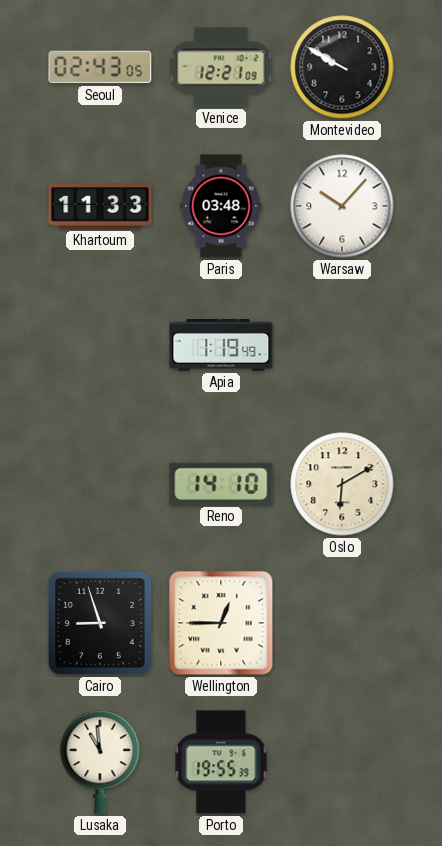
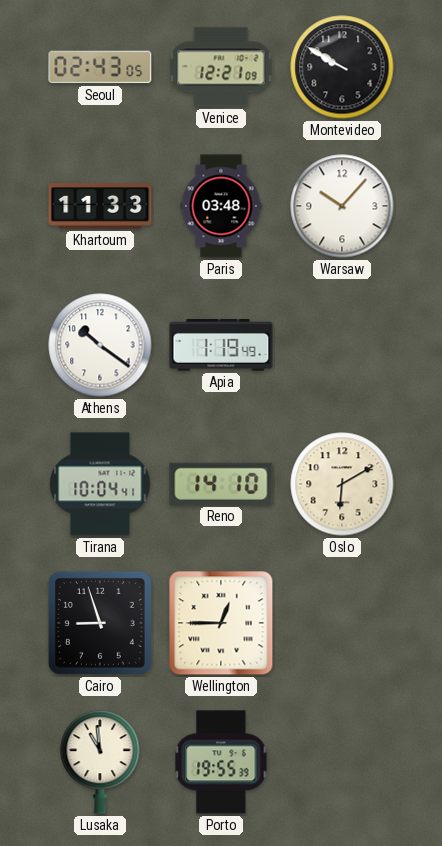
Athens: none -> 10:21 (100, 345)
Tirana: none -> 10:04 (100, 484)
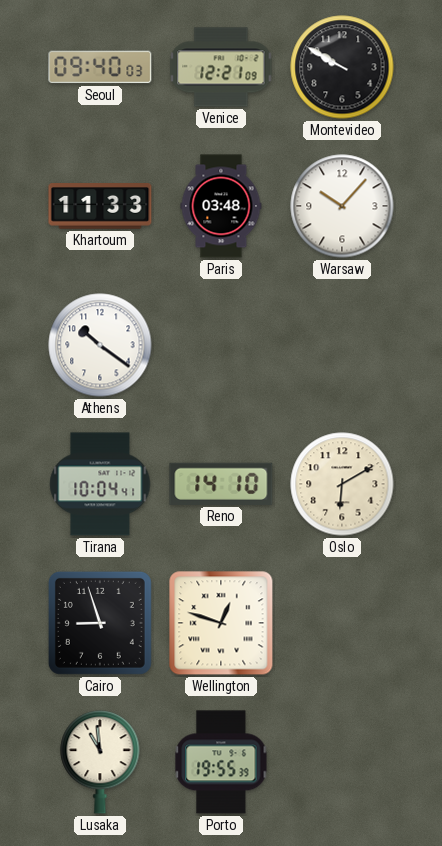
Seoul: 02:43 -> 09:40 (100, 67)
Apia: 1:19 -> none (221, 346)
Wellington: 12:45 -> 12:48 (221, 623)
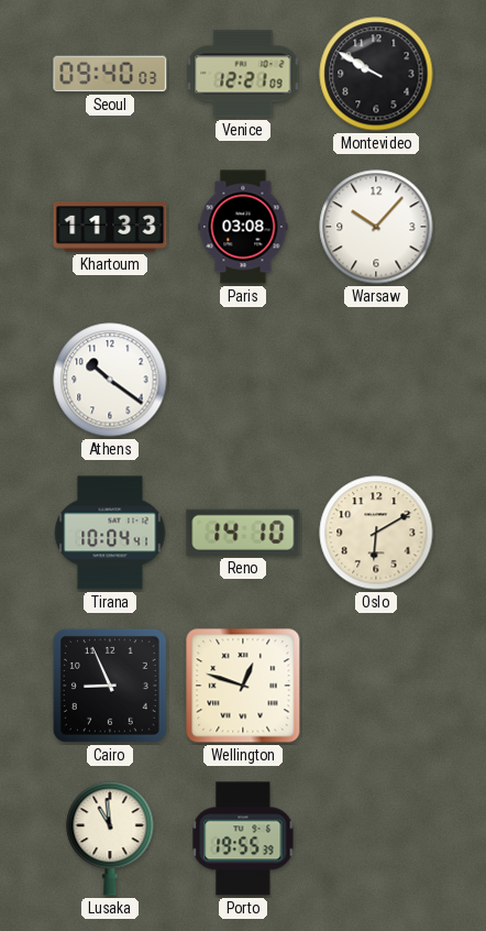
Paris: 03:48 -> 03:08 (243, 227)
Cairo: 8:57 -> 8:56 (110, 686)
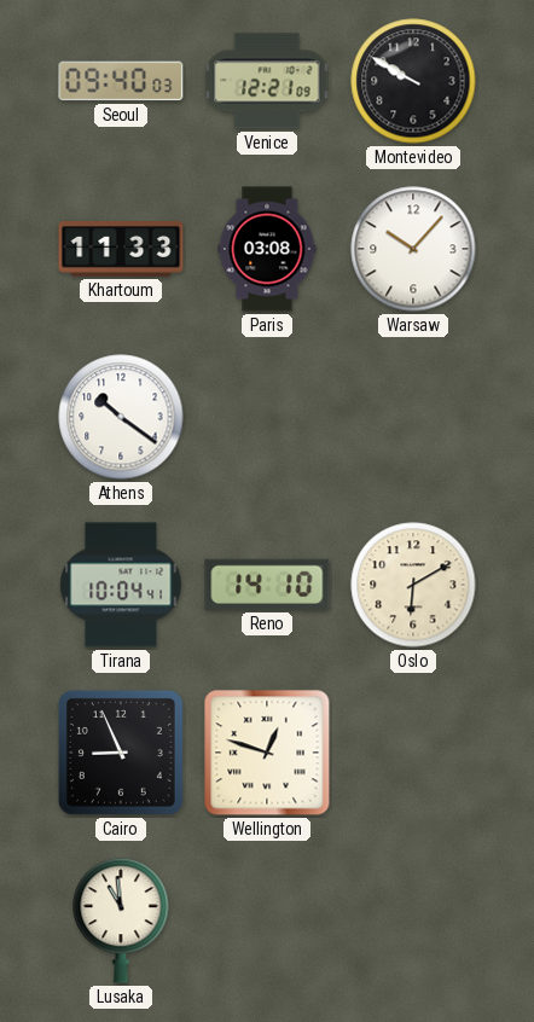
Porto: 19:55 -> none (243, 839)
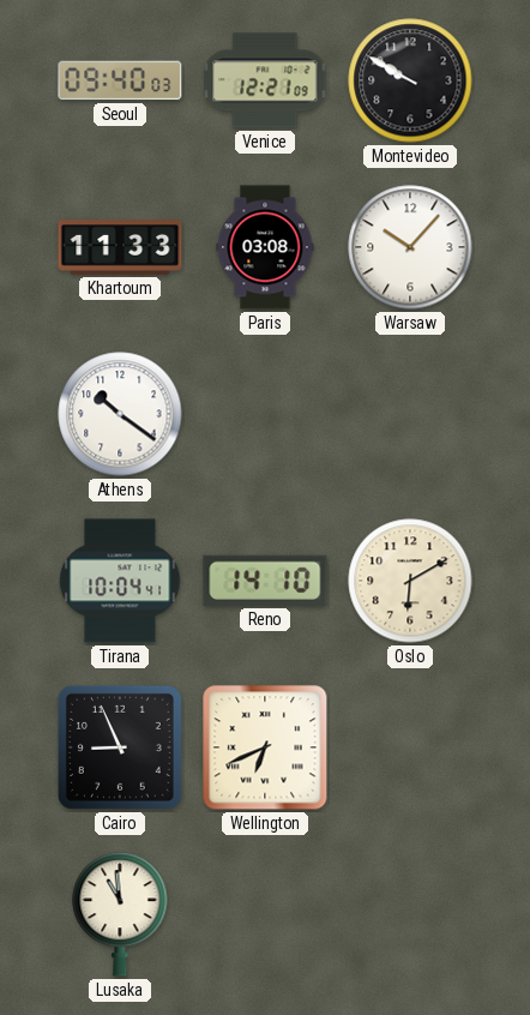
Wellington: 12:48 -> 6:41 (265, 747)
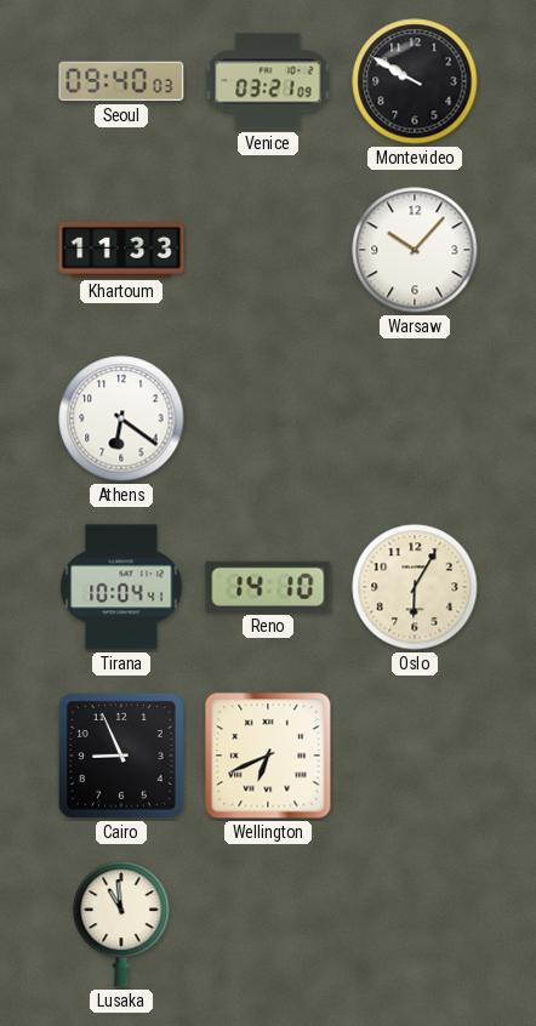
Venice: 12:21 -> 03:21 (268, 81)
Paris: 03:08 -> none (265, 247)
Athens: 10:21 -> 6:21 (121, 418)
Oslo: 6:10 -> 6:05 (415, 587)
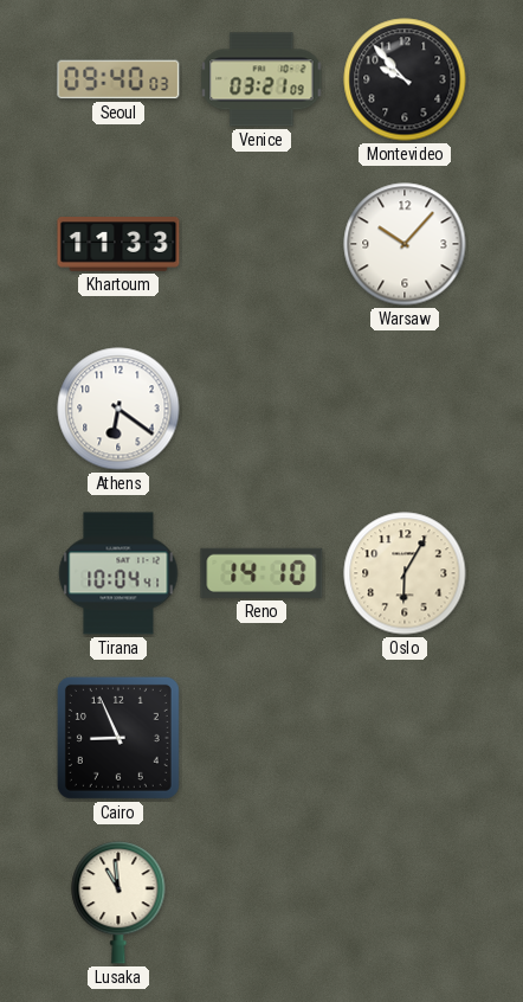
Montevideo: 9:50 -> 9:53 (405, 79)
Wellington: 6:41 -> none (268, 756)
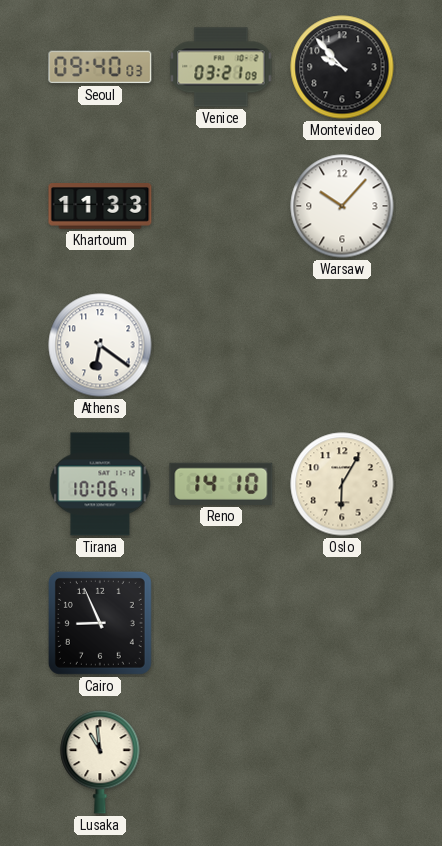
Tirana: 10:04 -> 10:06 (100, 484)
